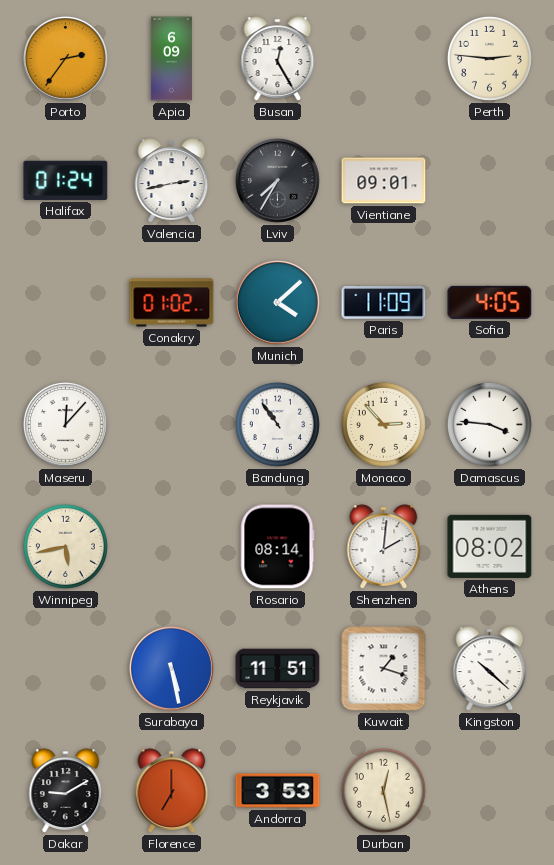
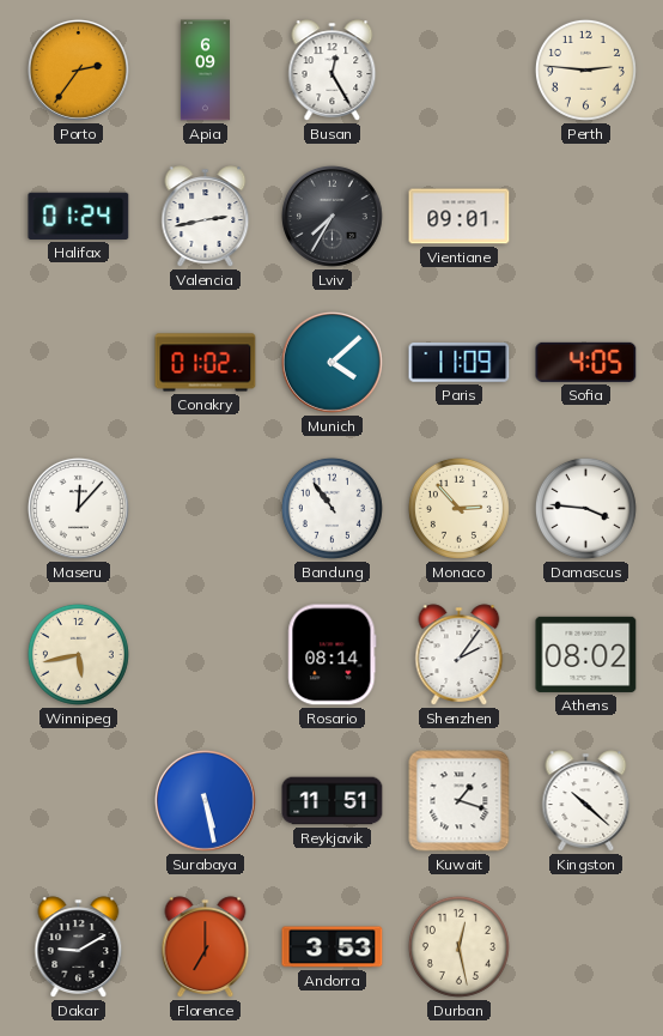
Shenzhen: 2:01 -> 2:06 (460, 655)
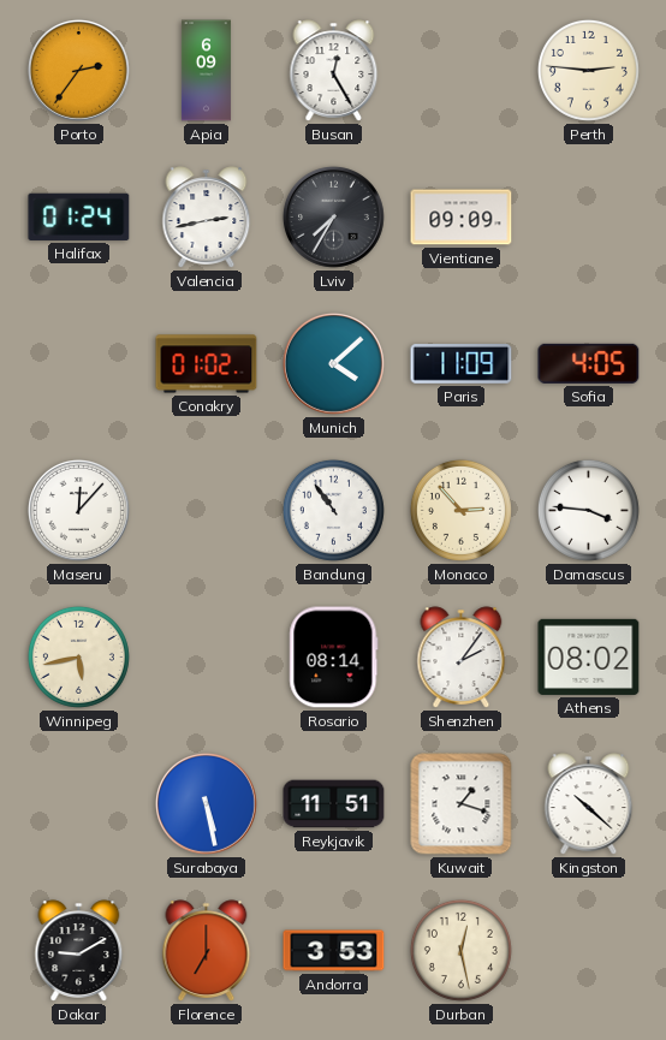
Vientiane: 09:01 -> 09:09 (462, 218)
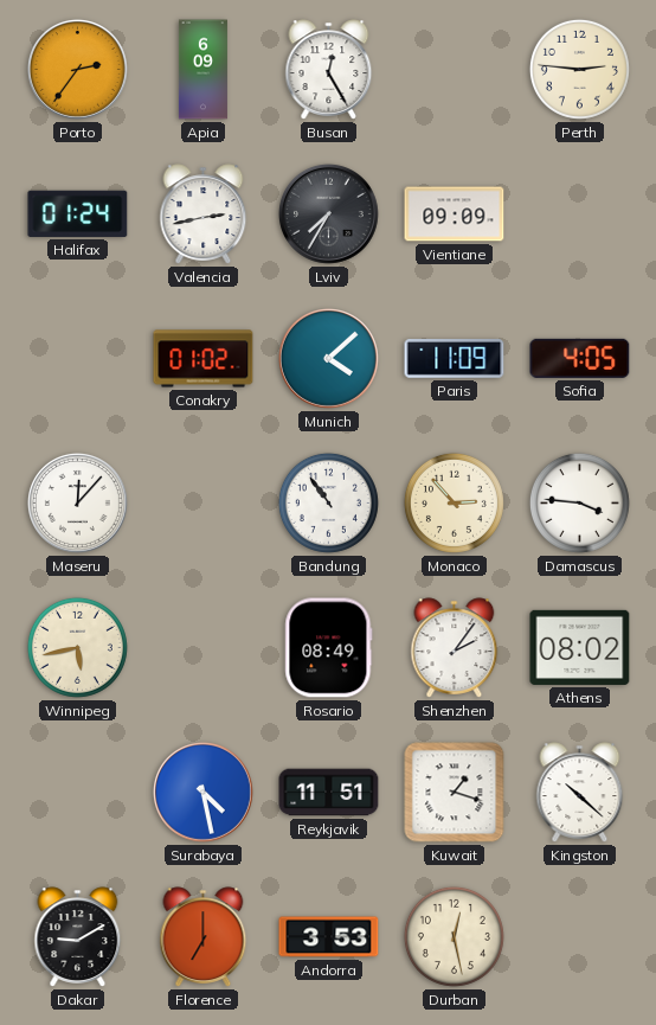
Rosario: 08:14 -> 08:49 (329, 648)
Surabaya: 5:28 -> 4:28 (202, 792)
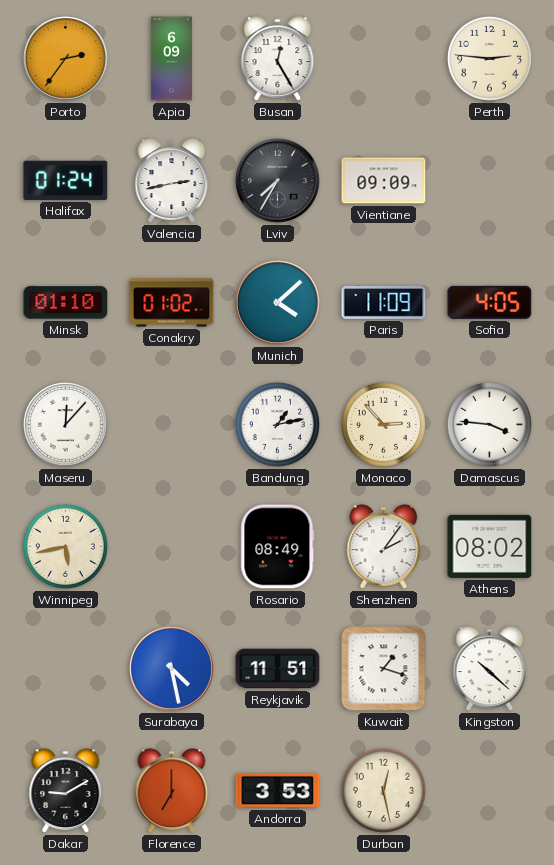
Minsk: none -> 01:10 (66, 303)
Bandung: 10:54 -> 1:13 (277, 424)
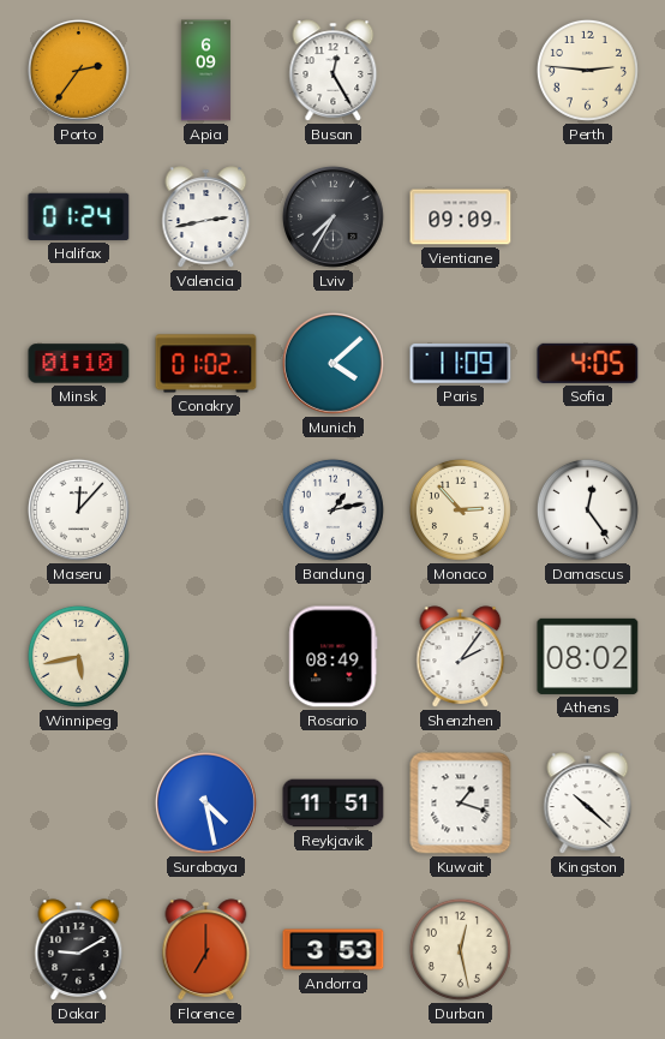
Damascus: 3:46 -> 12:24 (587, 509)
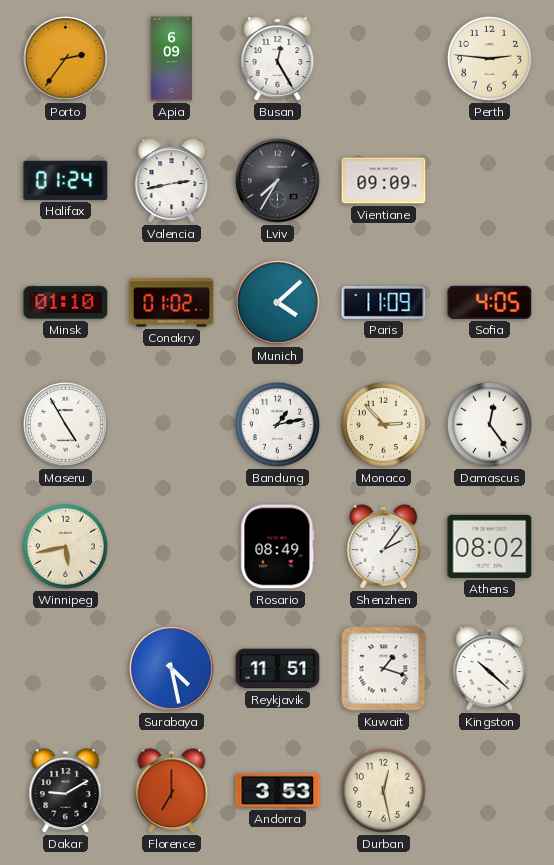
Maseru: 12:07 -> 4:55 (65, 424)
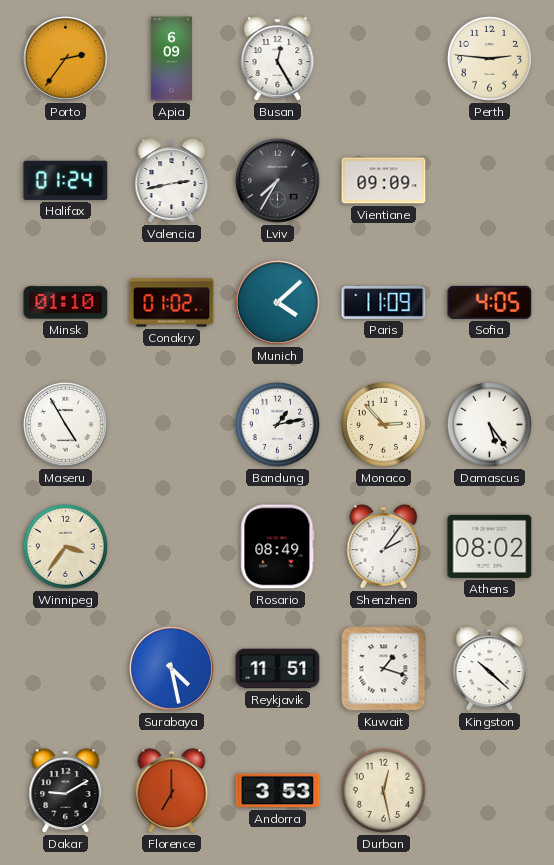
Damascus: 12:24 -> 5:24 (489, 424)
Winnipeg: 5:43 -> 3:36 (65, 546)
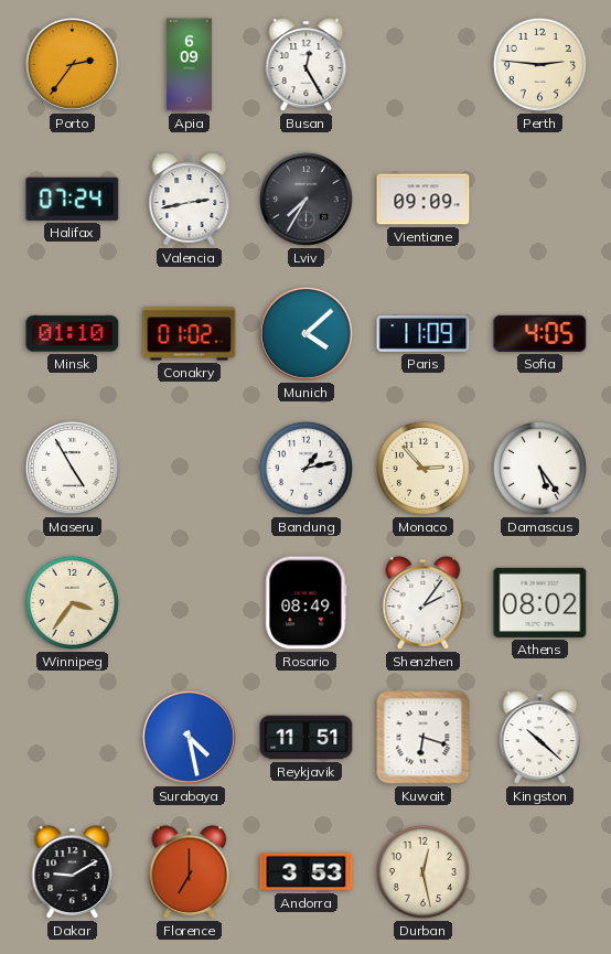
Halifax: 01:24 -> 07:24 (73, 199)
Kuwait: 1:18 -> 6:18 (424, 738)
